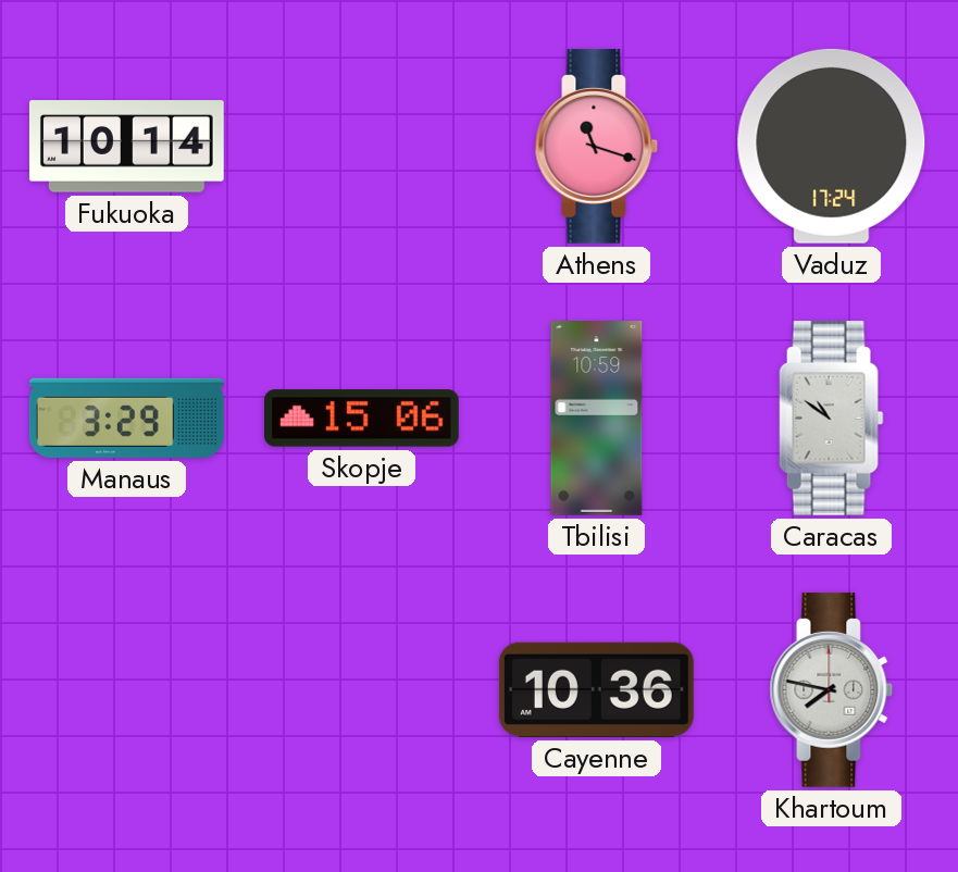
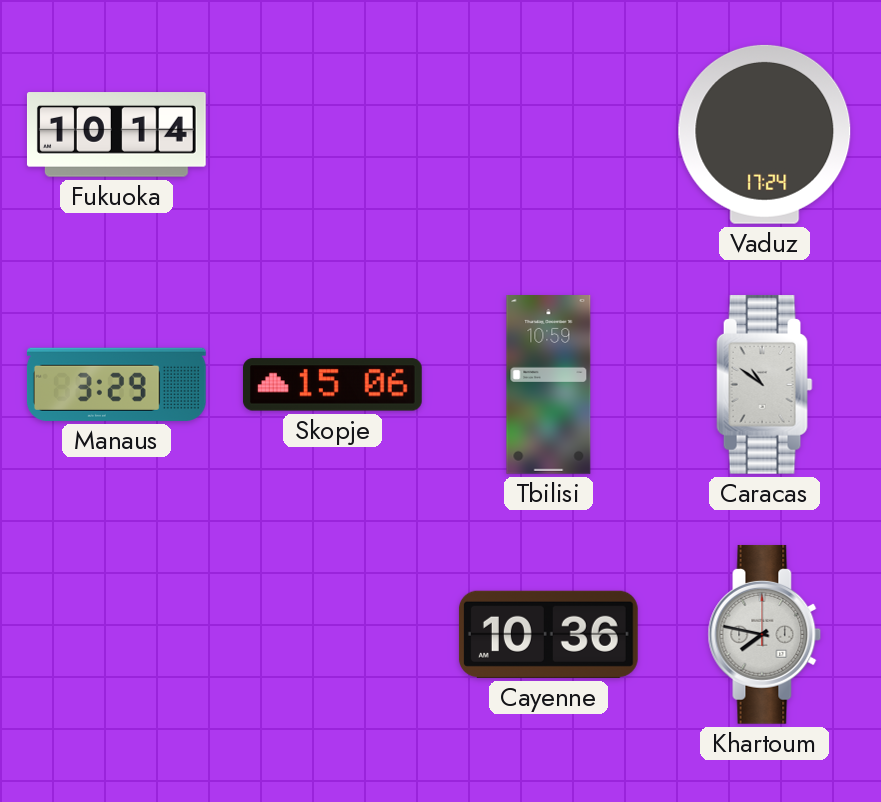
Athens: 11:18 -> none (597, 146)
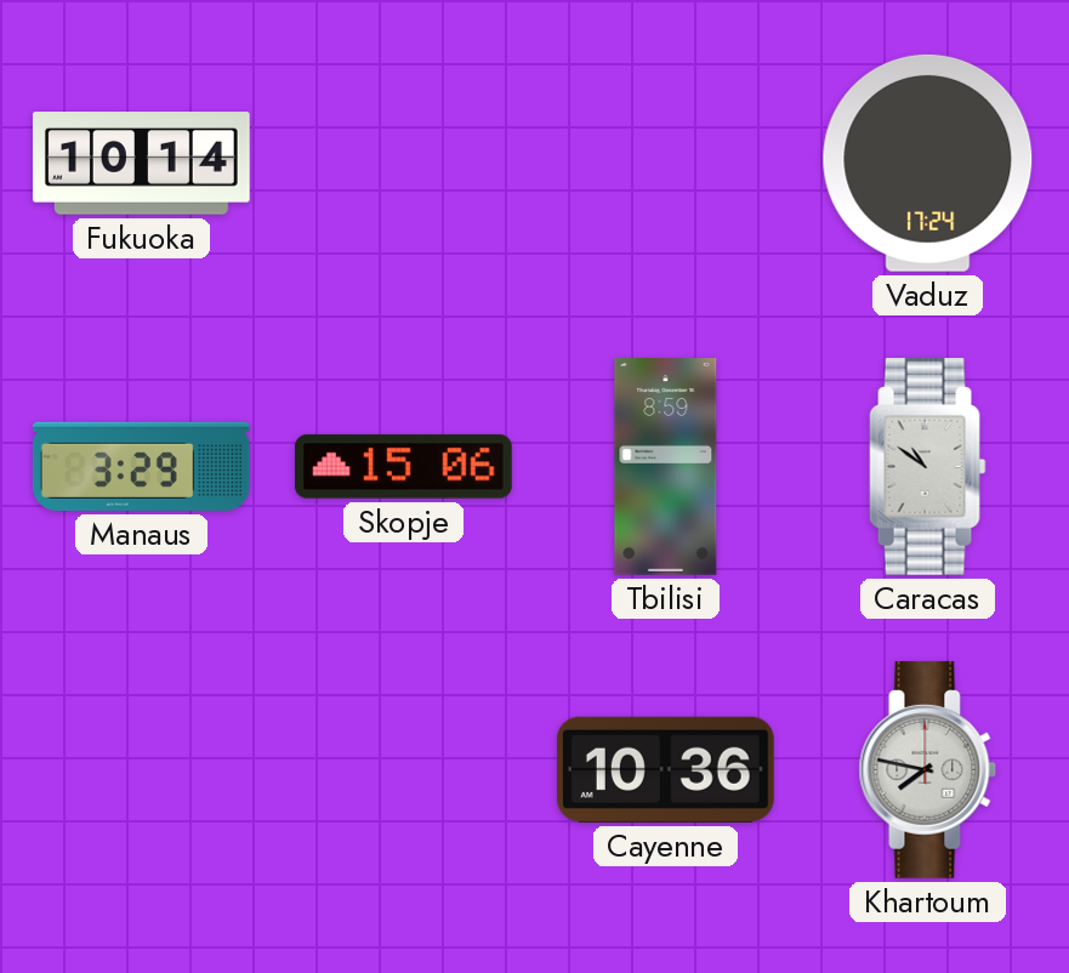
Tbilisi: 10:59 -> 8:59 (666, 467)
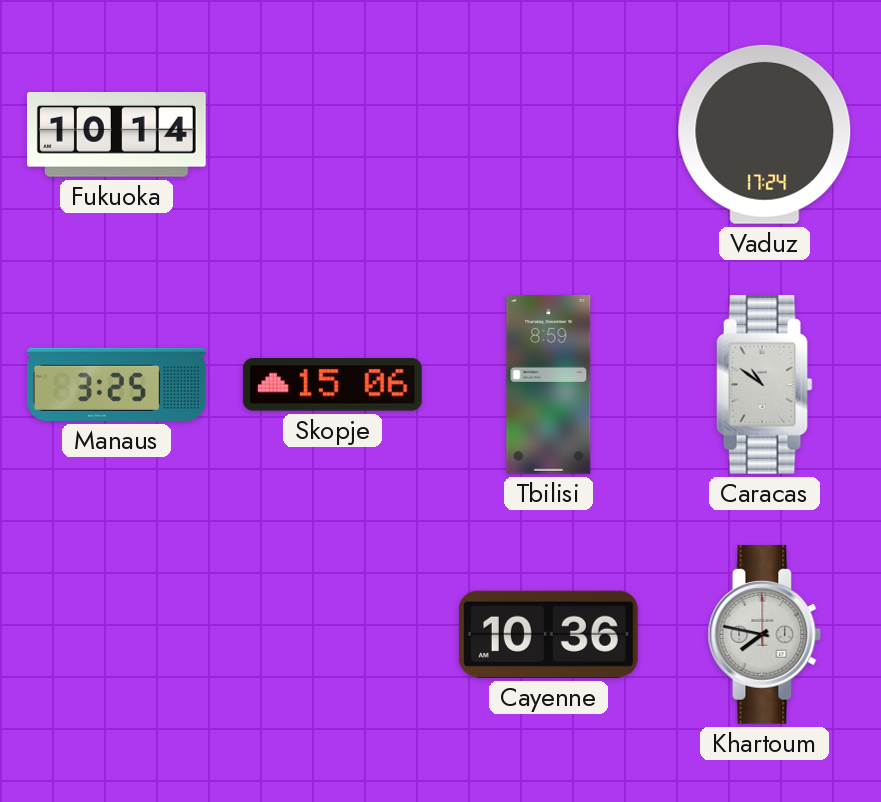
Manaus: 3:29 -> 3:25 (116, 384)
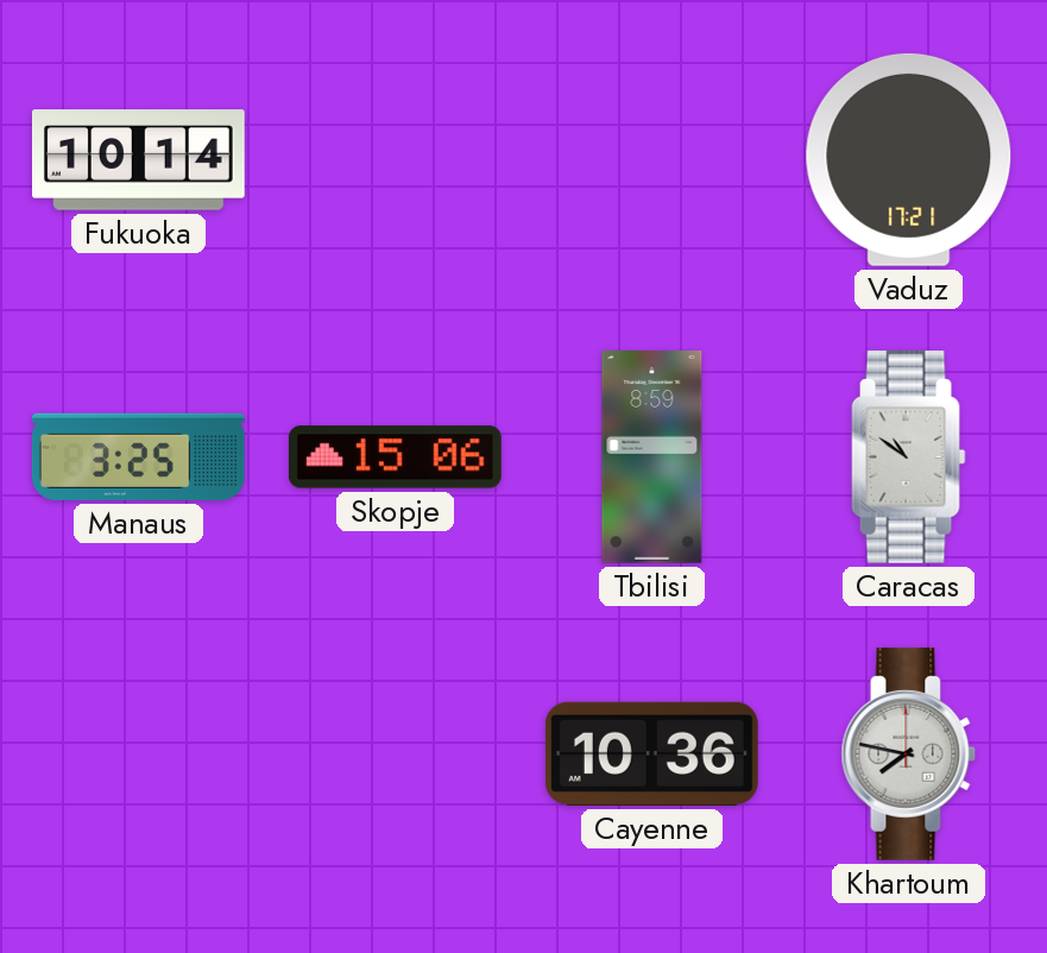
Vaduz: 17:24 -> 17:21 (909, 159)
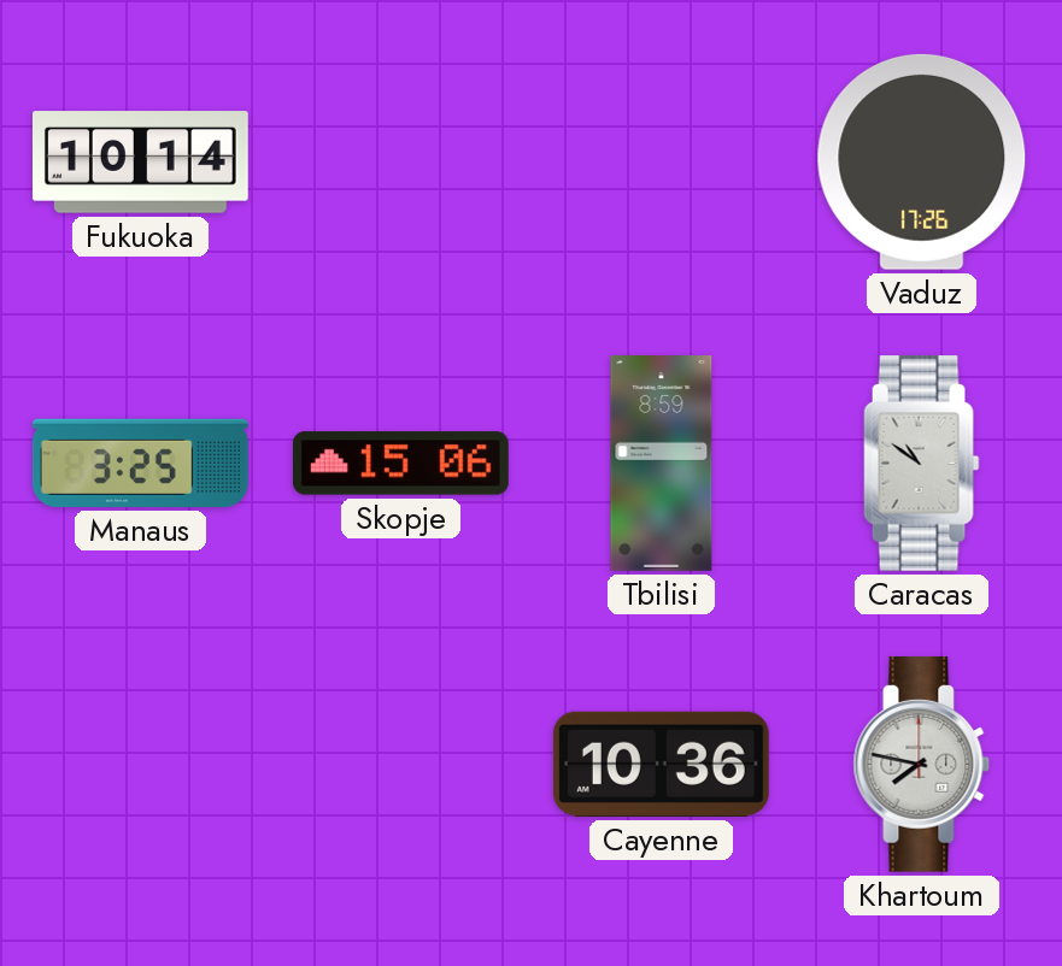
Vaduz: 17:21 -> 17:26 (922, 161)
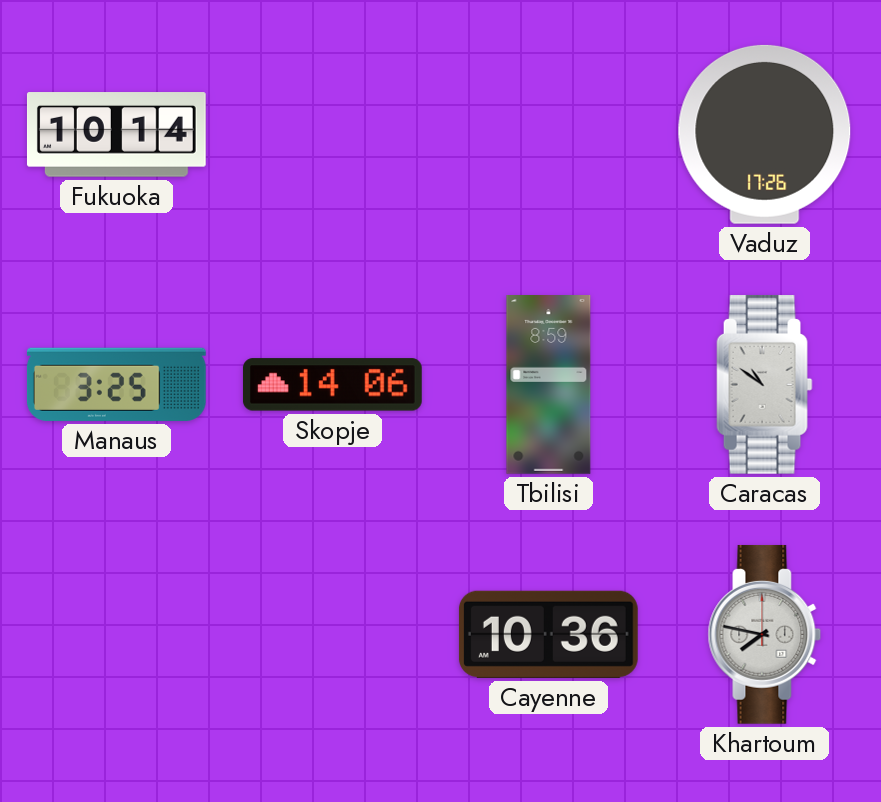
Skopje: 15:06 -> 14:06 (332, 385)
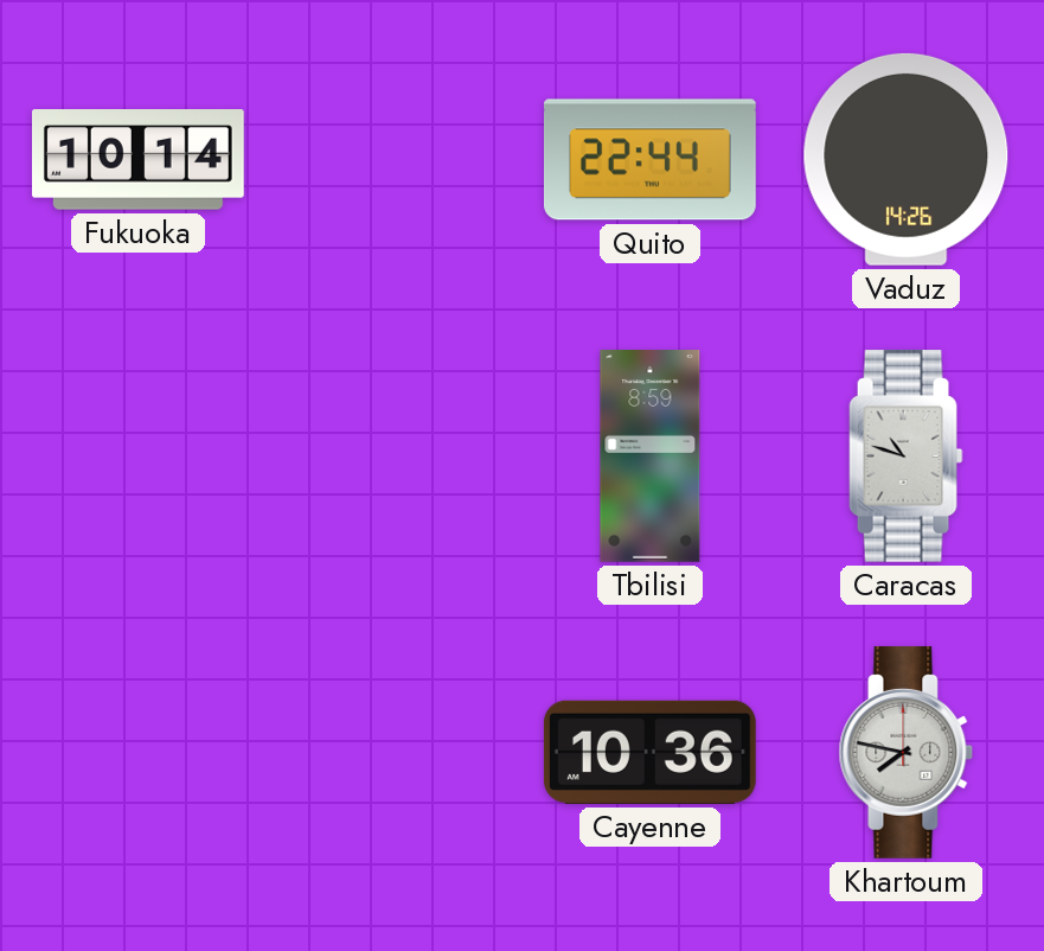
Quito: none -> 22:44 (649, 160)
Vaduz: 17:26 -> 14:26 (907, 159)
Manaus: 3:25 -> none (116, 384)
Skopje: 14:06 -> none (332, 385)
Caracas: 10:51 -> 10:48 (907, 455)
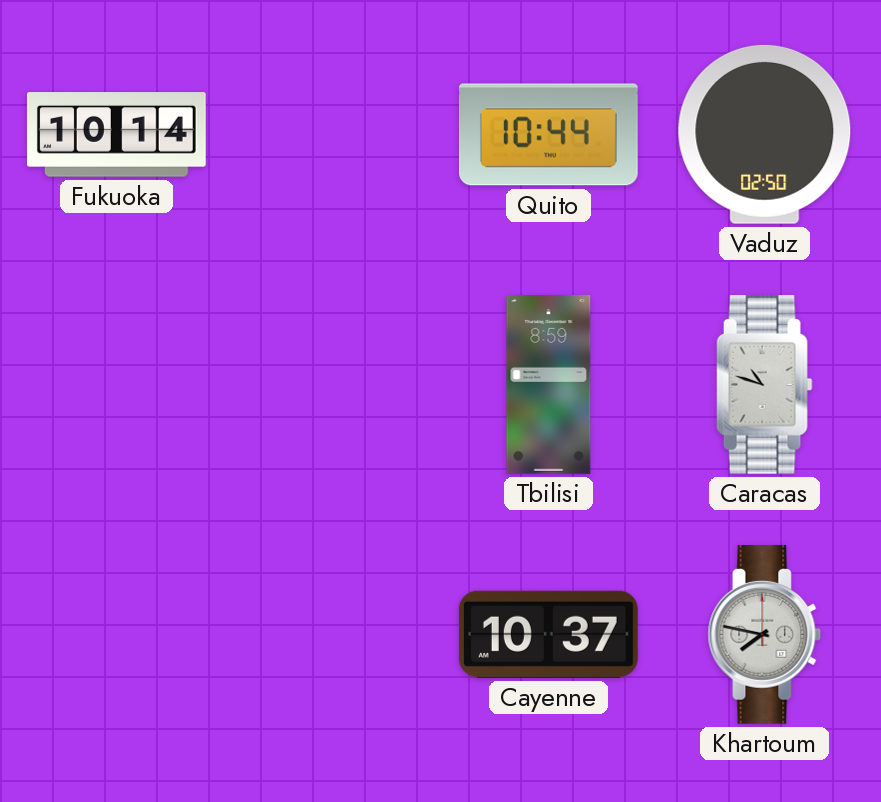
Quito: 22:44 -> 10:44 (548, 135)
Vaduz: 14:26 -> 02:50 (765, 134)
Cayenne: 10:36 -> 10:37 (548, 634)
